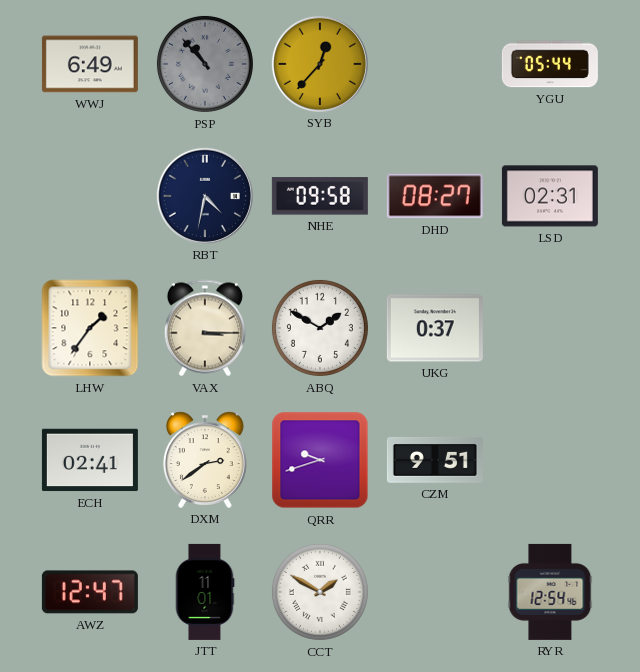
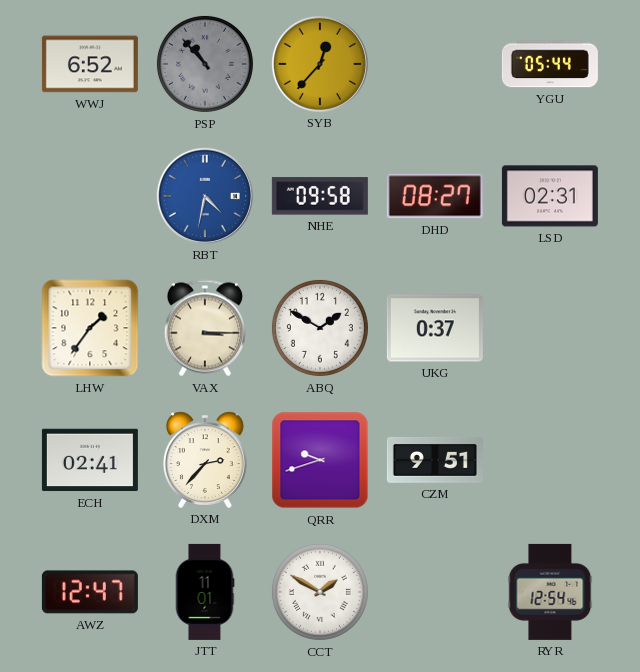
WWJ: 6:49 -> 6:52 (90, 64)
RBT dial: navy -> blue (205, 196)
DXM: 2:39 -> 2:37 (206, 460)
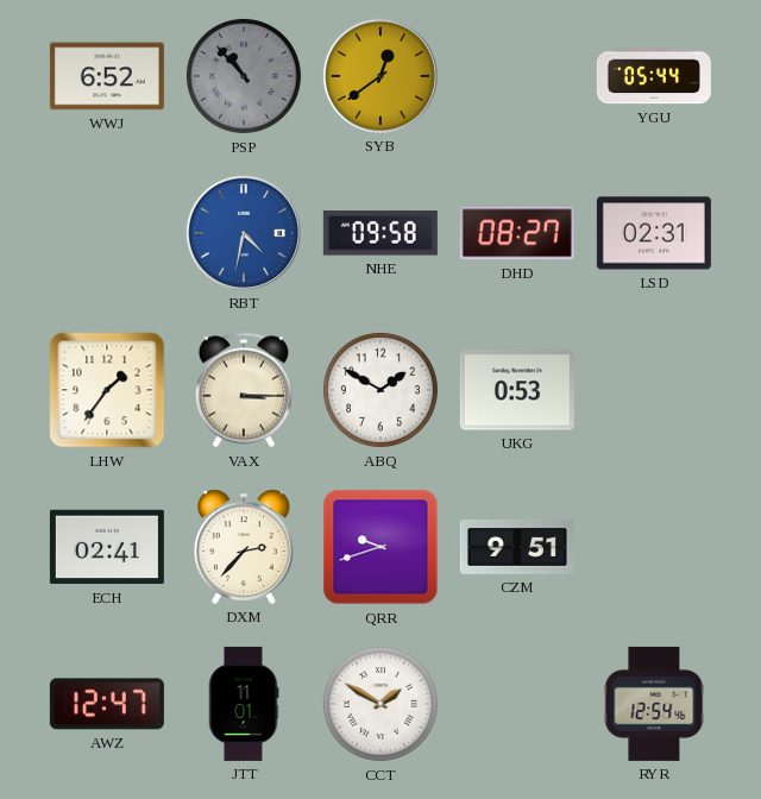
SYB: 12:37 -> 12:39 (380, 76)
UKG: 0:37 -> 0:53 (517, 390)
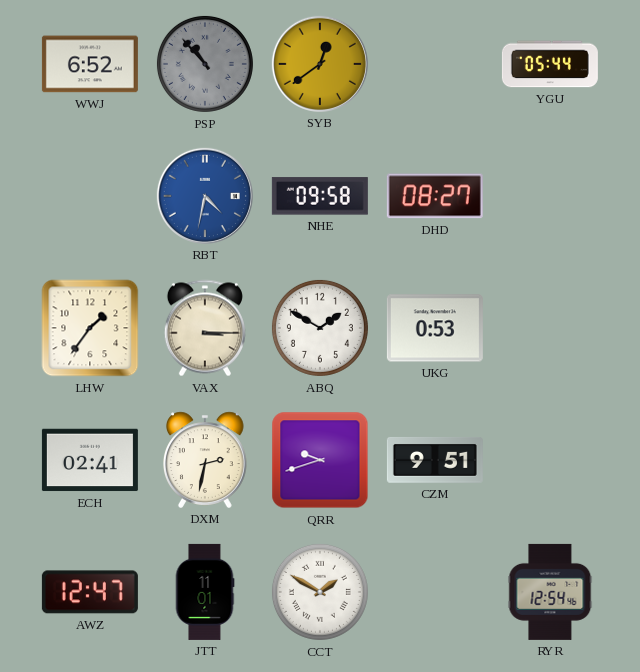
LSD: 02:31 -> none (654, 233)
DXM: 2:37 -> 2:32 (206, 460)
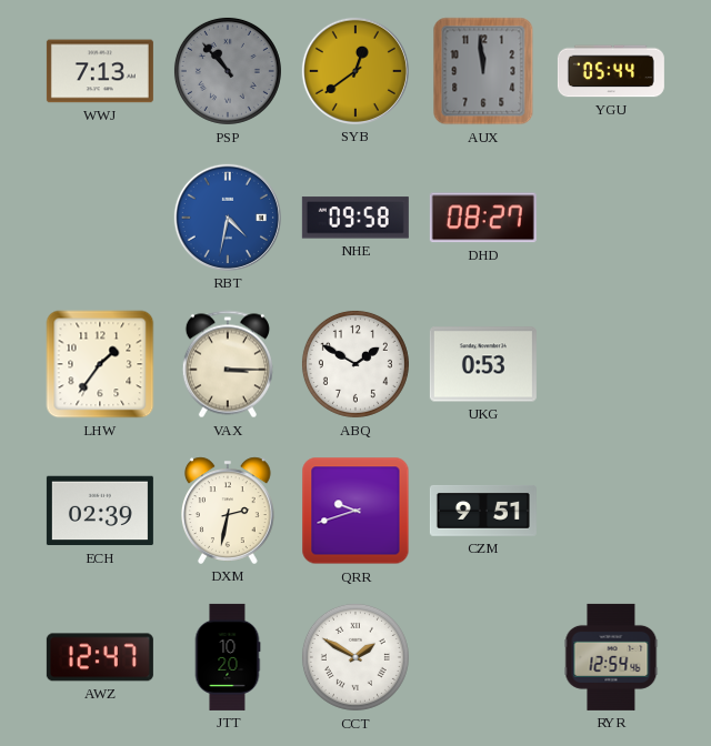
WWJ: 6:52 -> 7:13 (100, 71)
AUX: none -> 11:59 (483, 71)
ECH: 02:41 -> 02:39 (100, 511)
JTT: 11:01 -> 10:20 (228, 657)
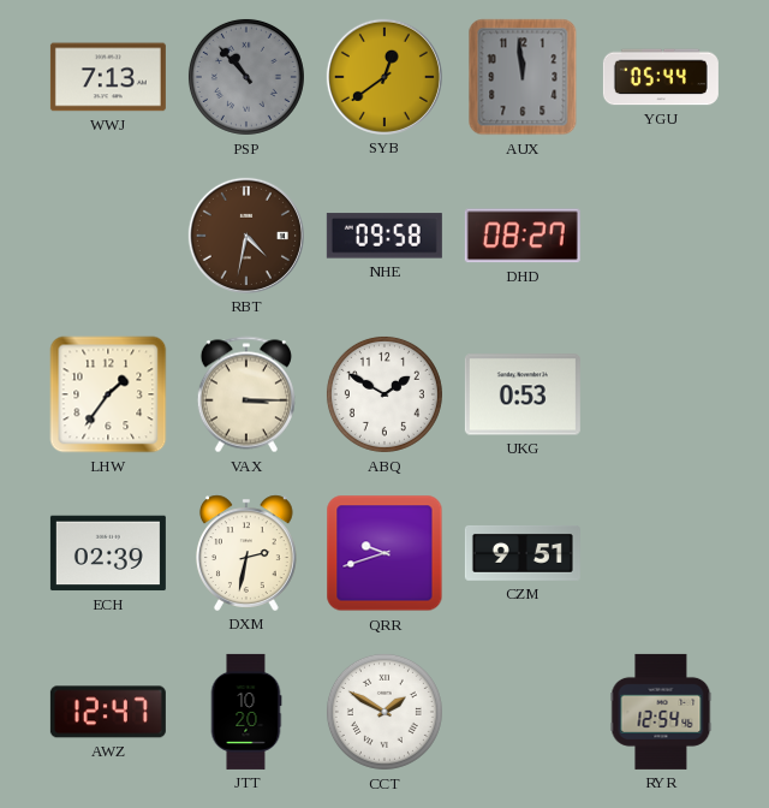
RBT dial: blue -> brown (246, 236)
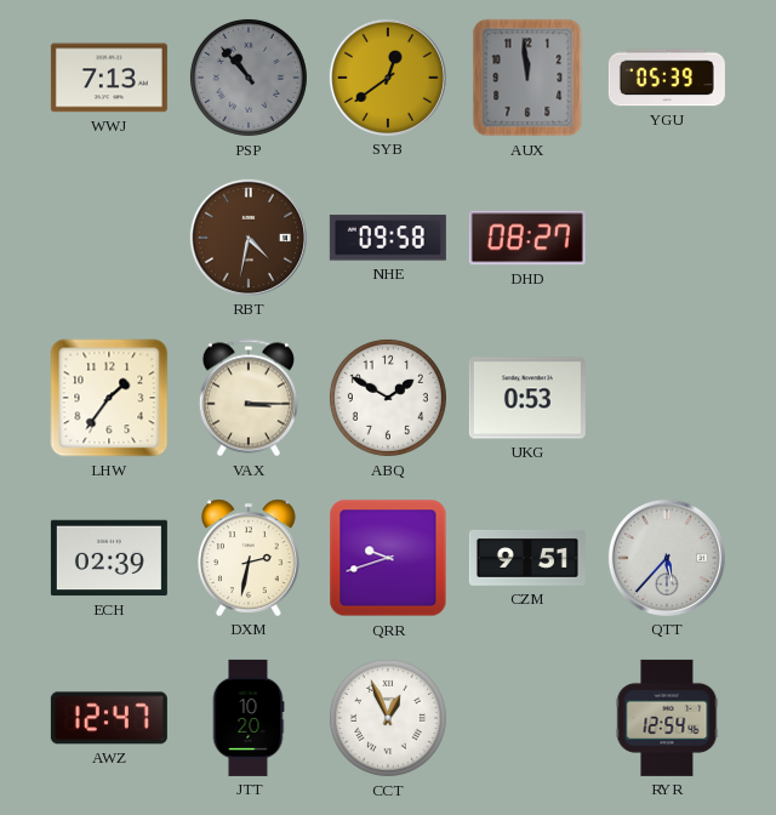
YGU: 05:44 -> 05:39 (667, 78)
QTT: none -> 5:37 (667, 558)
CCT: 1:50 -> 12:56 (388, 718)
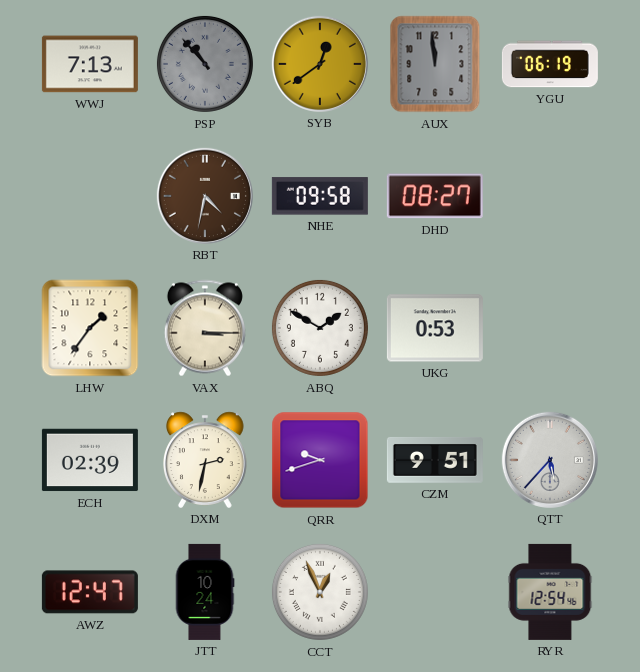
YGU: 05:39 -> 06:19 (550, 64)
JTT: 10:20 -> 10:24 (205, 592)
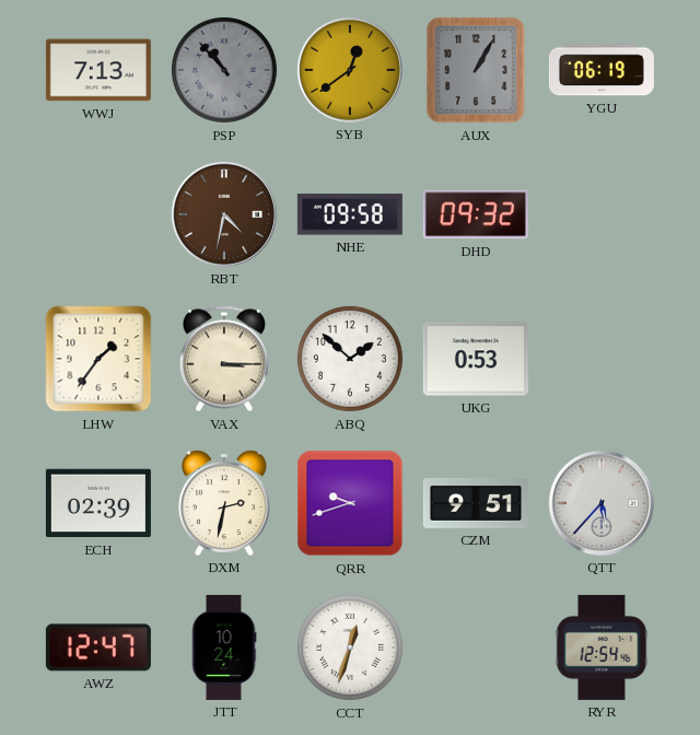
AUX: 11:59 -> 1:05 (476, 70)
DHD: 08:27 -> 09:32 (476, 214)
ABQ: 1:50 -> 1:52 (350, 359)
CCT: 12:56 -> 12:33 (350, 647)
